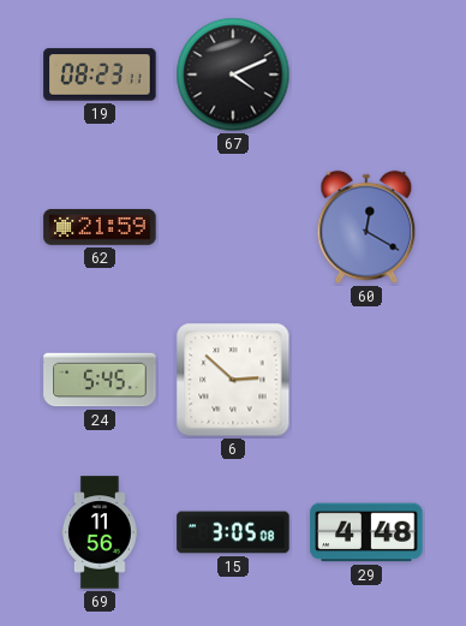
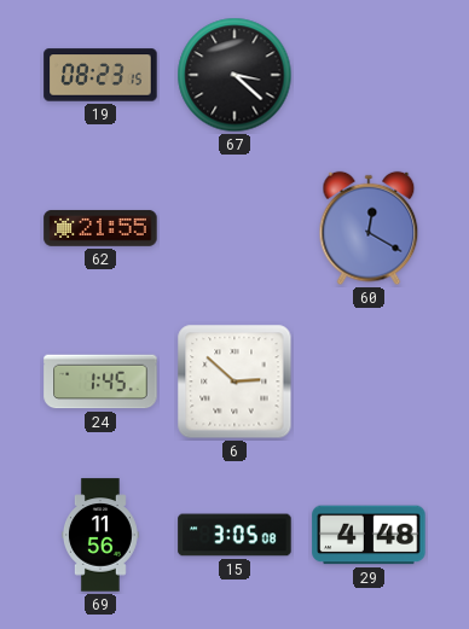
19: 08:23:11 -> 08:23:15 (100, 75)
67: 4:11 -> 3:22 (234, 75)
62: 21:59 -> 21:55 (100, 228)
24: 5:45 -> 1:45 (100, 382)
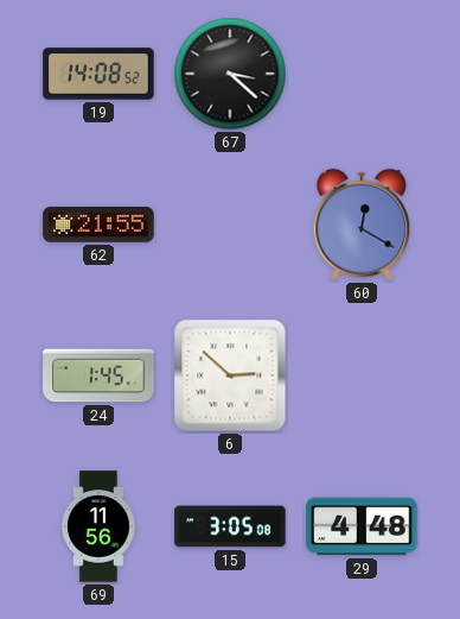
19: 08:23 -> 14:08 (98, 74)
